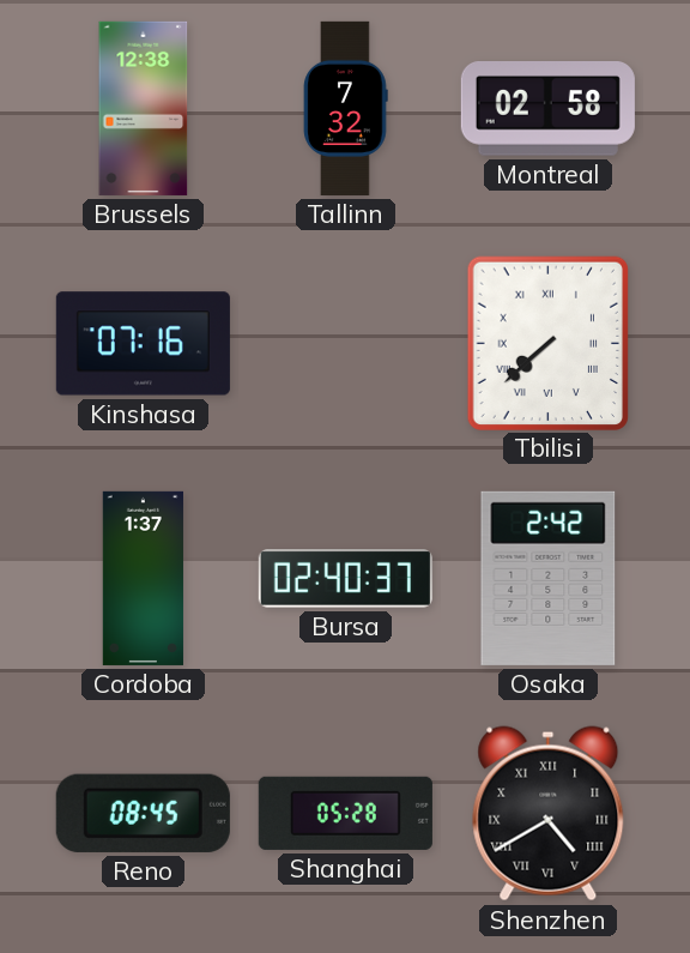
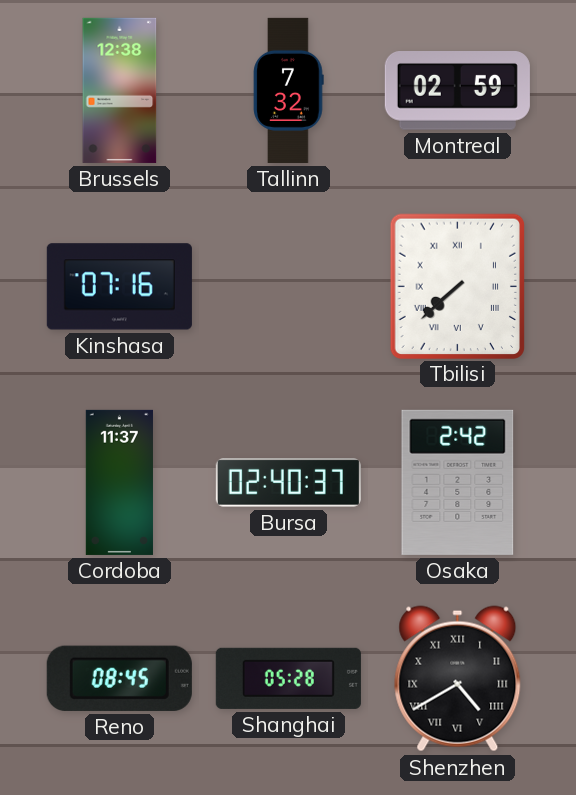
Montreal: 02:58 -> 02:59 (457, 91)
Cordoba: 1:37 -> 11:37 (119, 482)
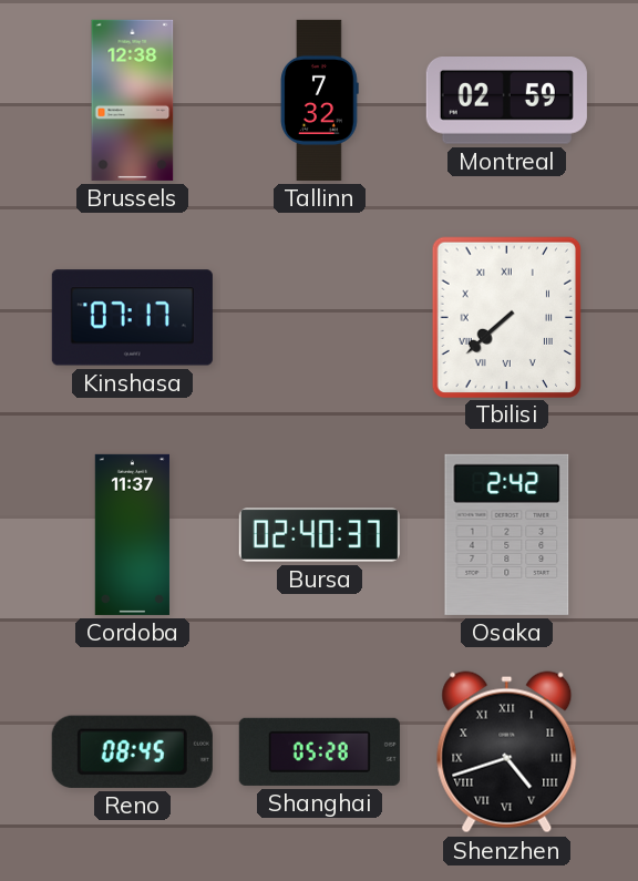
Kinshasa: 07:16 -> 07:17 (132, 318)
Shenzhen: 4:40 -> 4:42 (507, 752)
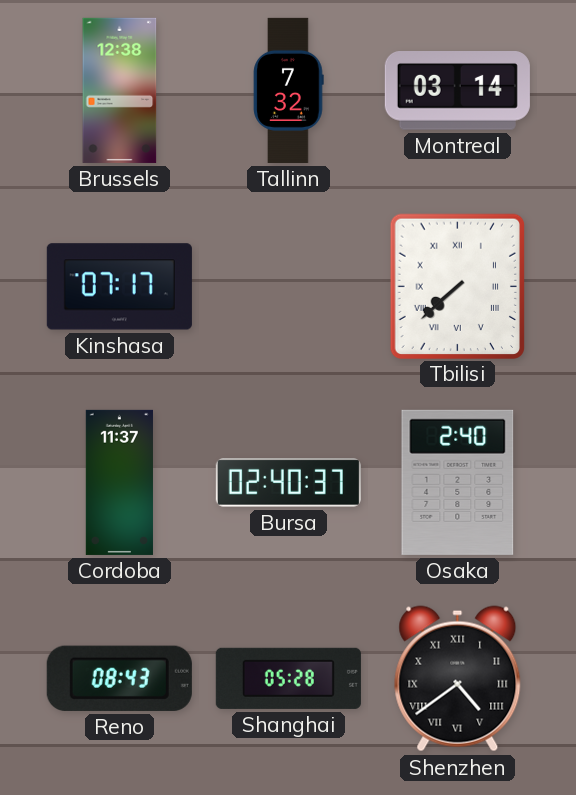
Montreal: 02:59 -> 03:14 (457, 91)
Osaka: 2:42 -> 2:40 (458, 482)
Reno: 08:45 -> 08:43 (119, 678)
Shenzhen: 4:42 -> 4:39 (458, 679)
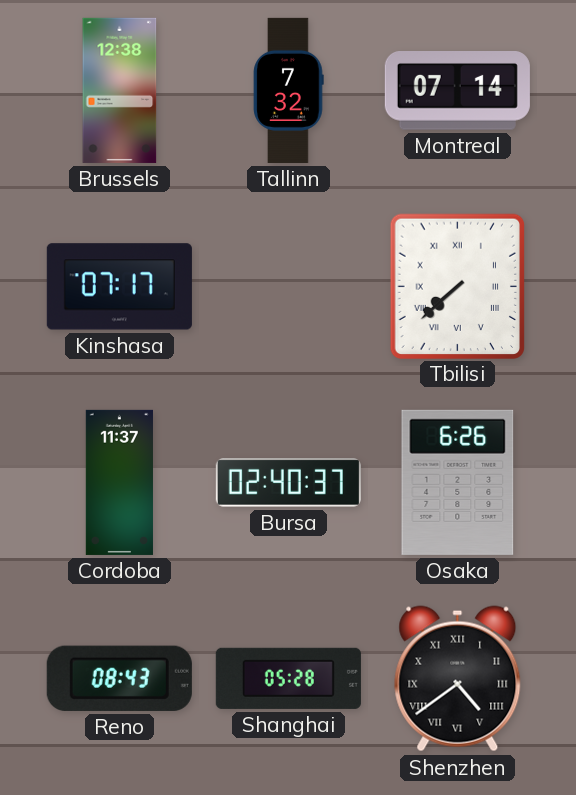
Montreal: 03:14 -> 07:14 (457, 91)
Osaka: 2:40 -> 6:26 (458, 482)
